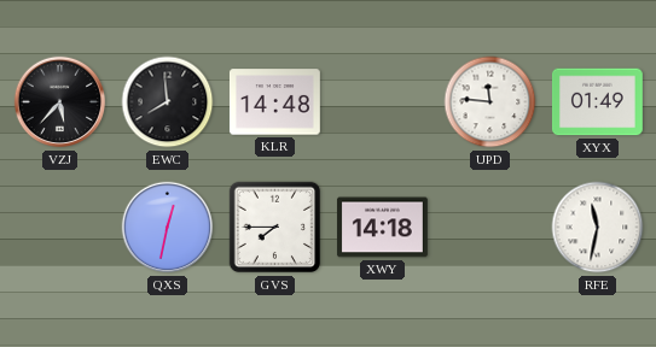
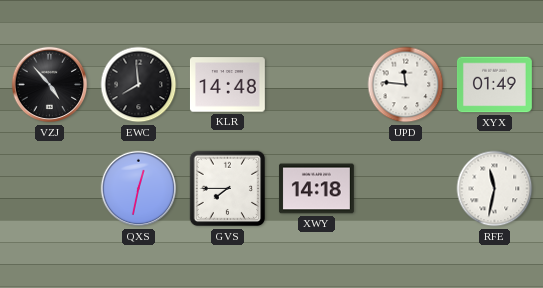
VZJ: 5:37 -> 4:53 (50, 85)
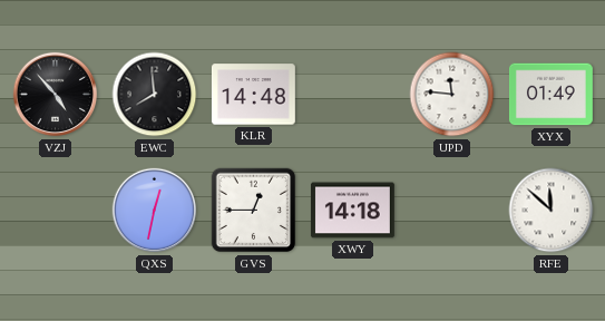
GVS: 7:45 -> 12:45 (254, 211)
RFE: 11:32 -> 11:52 (552, 211)
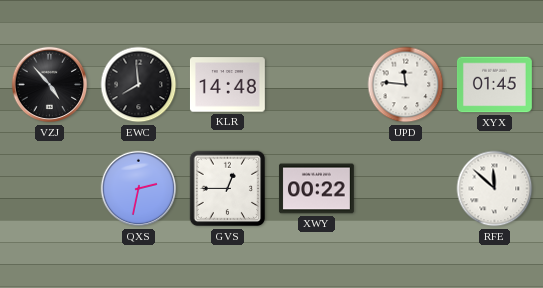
XYX: 01:49 -> 01:45 (494, 85)
QXS: 12:32 -> 2:32 (139, 189)
XWY: 14:18 -> 00:22 (316, 189)
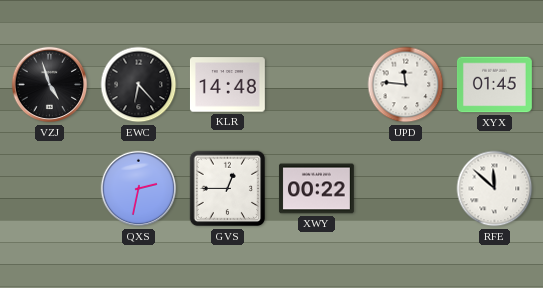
VZJ: 4:53 -> 4:57 (50, 85)
EWC: 7:59 -> 6:23 (139, 85)
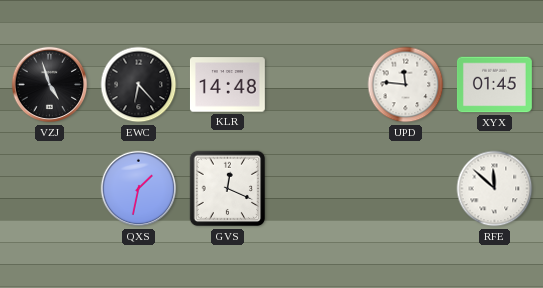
QXS: 2:32 -> 1:32 (139, 189)
GVS: 12:45 -> 12:19 (228, 189)
XWY: 00:22 -> none (316, 189)
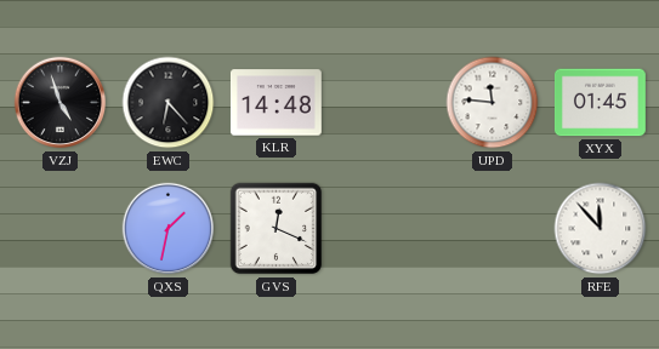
RFE: 11:52 -> 11:53 (601, 229)
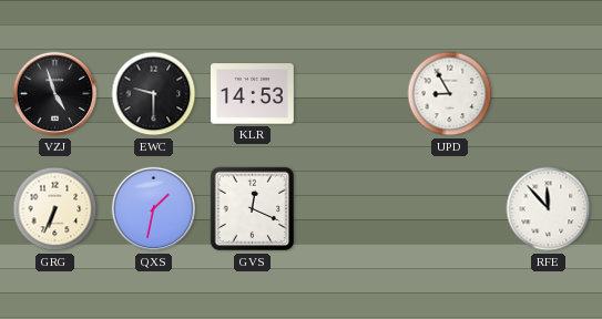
EWC: 6:23 -> 9:30 (154, 94)
KLR: 14:48 -> 14:53 (252, 94)
UPD: 11:46 -> 8:55 (450, 94)
XYX: 01:45 -> none (600, 103)
GRG: none -> 6:34 (55, 209)
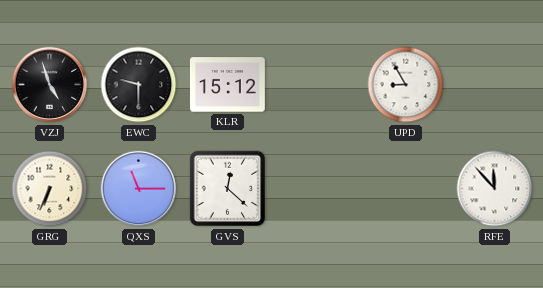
KLR: 14:53 -> 15:12 (227, 85)
QXS: 1:32 -> 11:15 (139, 189)
GVS: 12:19 -> 12:22 (228, 189)
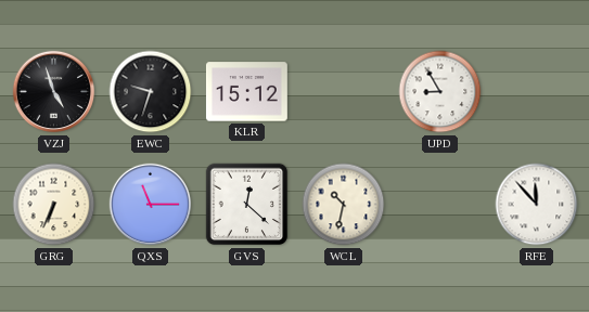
EWC: 9:30 -> 9:33 (151, 92)
WCL: none -> 10:32 (344, 205)
